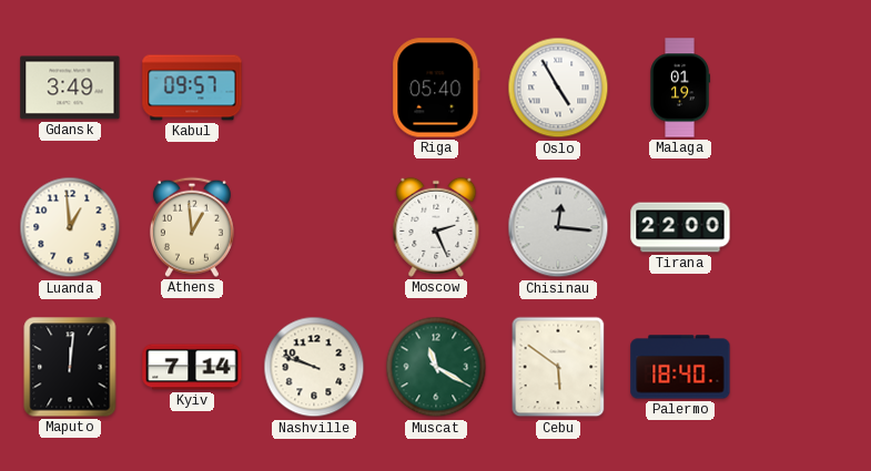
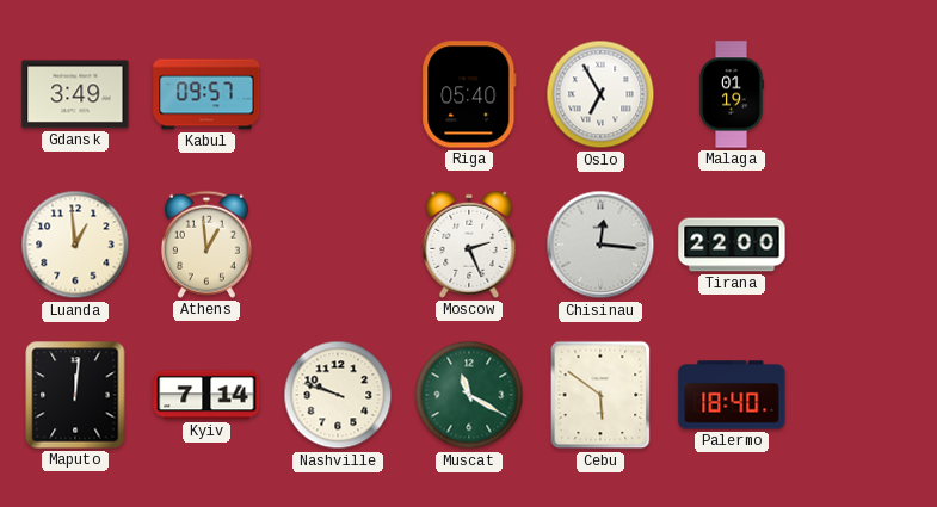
Oslo: 4:55 -> 6:55 (600, 94)
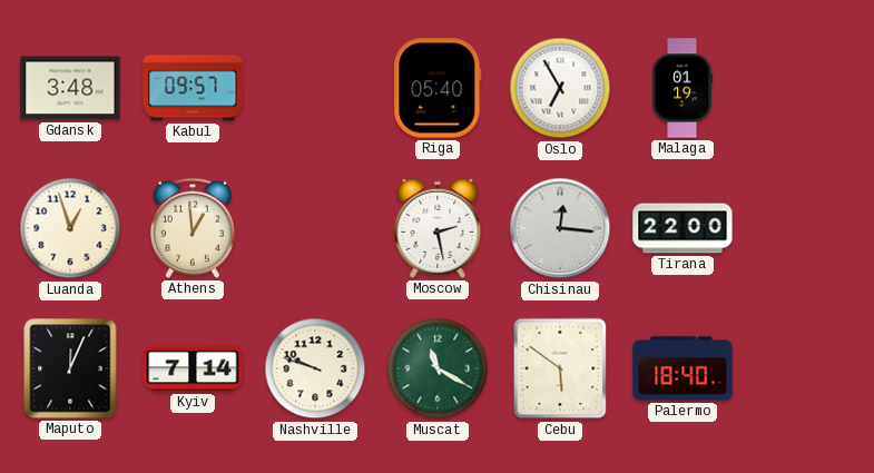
Gdansk: 3:49 -> 3:48 (70, 88)
Luanda: 12:59 -> 12:57 (70, 228)
Moscow: 2:26 -> 2:28 (438, 228)
Maputo: 12:01 -> 12:04 (70, 368)
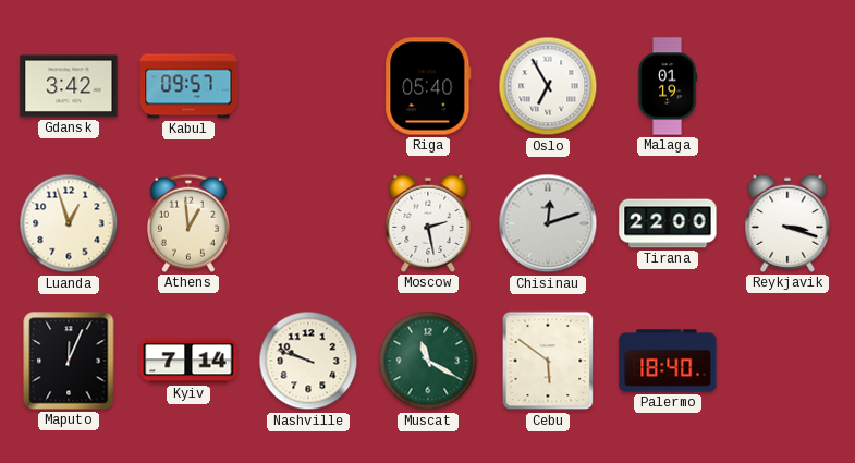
Gdansk: 3:48 -> 3:42 (69, 86)
Chisinau: 12:16 -> 12:12 (548, 223)
Reykjavik: none -> 3:18 (787, 223)
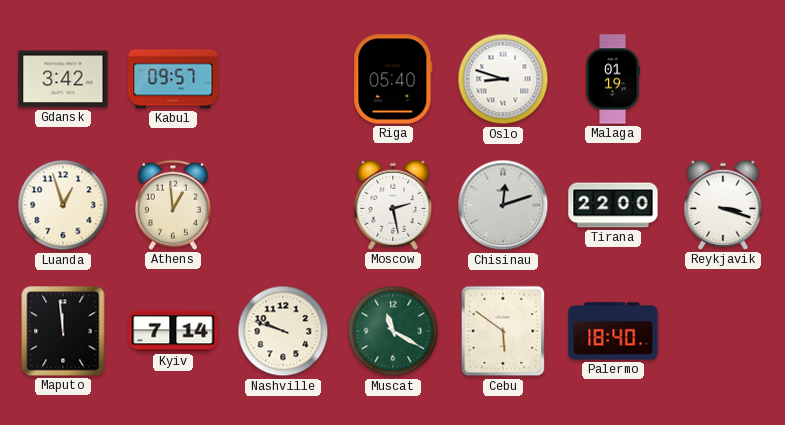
Oslo: 6:55 -> 8:48 (503, 79)
Maputo: 12:04 -> 11:59 (63, 331)
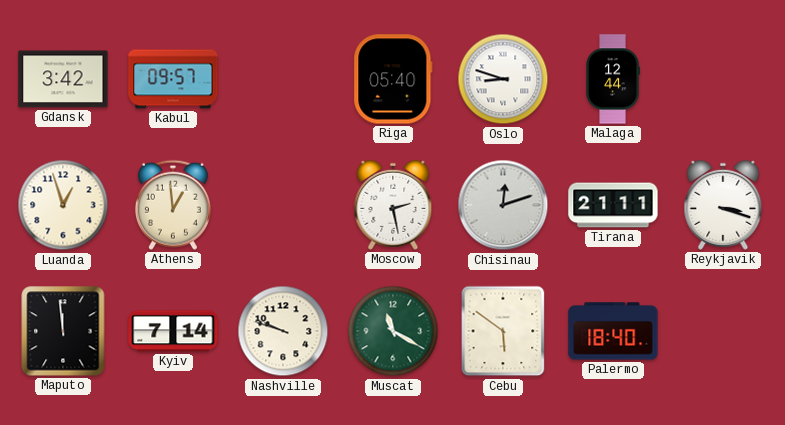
Malaga: 01:19 -> 12:44 (612, 79)
Tirana: 22:00 -> 21:11 (613, 205)
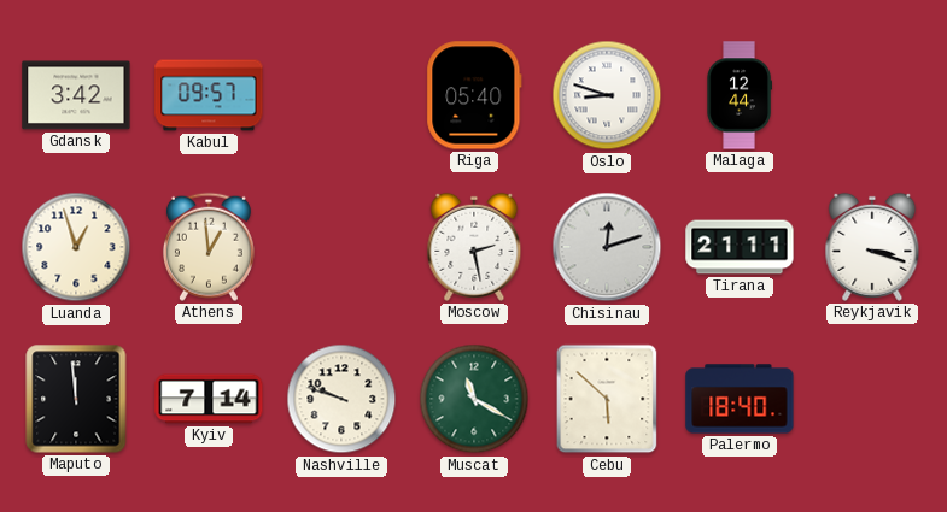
Cebu: 5:51 -> 5:52 (607, 399)
